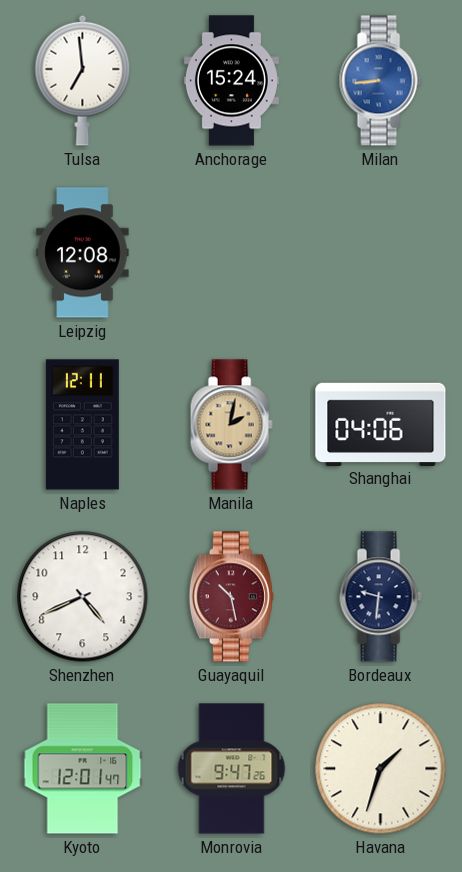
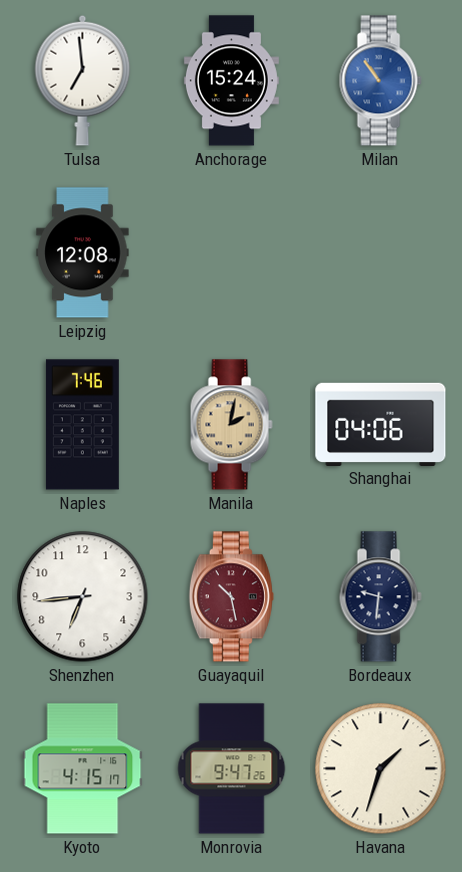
Milan: 8:44 -> 10:54 (380, 81)
Naples: 12:11 -> 7:46 (82, 425)
Shenzhen: 4:41 -> 6:44 (83, 597)
Kyoto: 12:01 -> 4:15 (83, 769)
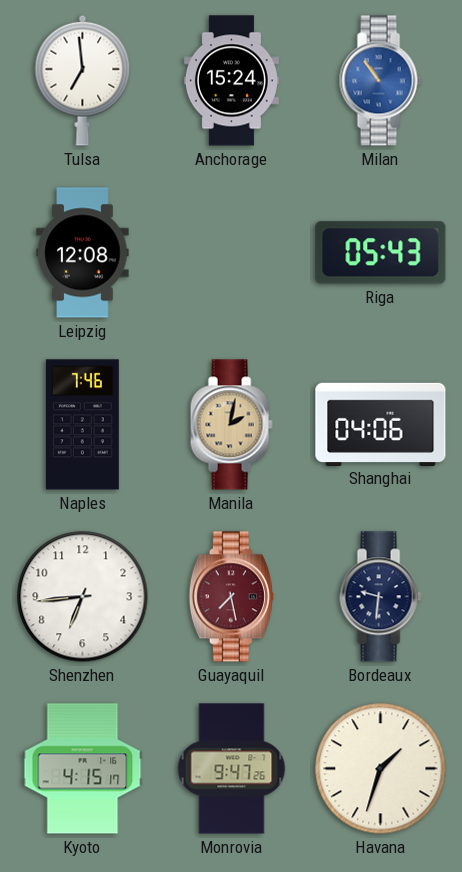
Riga: none -> 05:43 (381, 253)
Guayaquil: 10:28 -> 7:28 (231, 597)
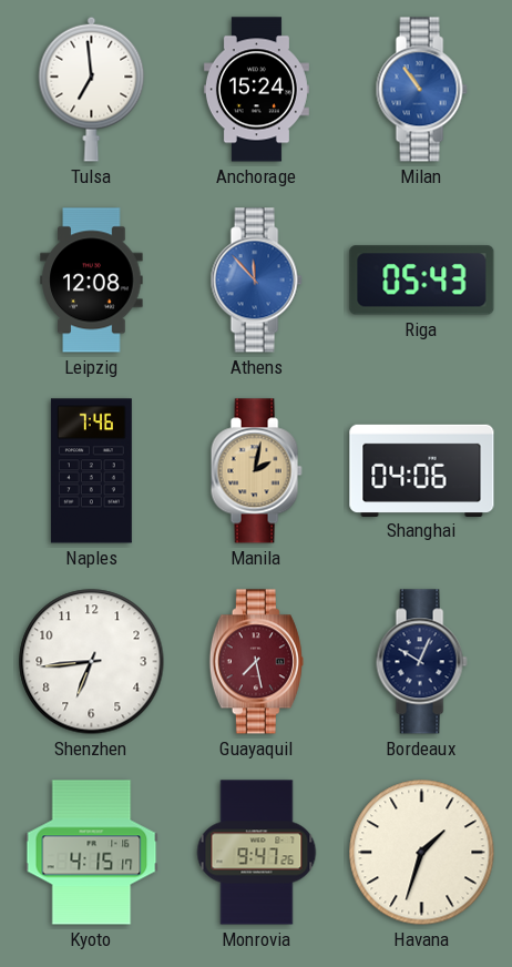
Athens: none -> 11:53 (256, 281)
Bordeaux: 9:31 -> 10:04 (421, 662)
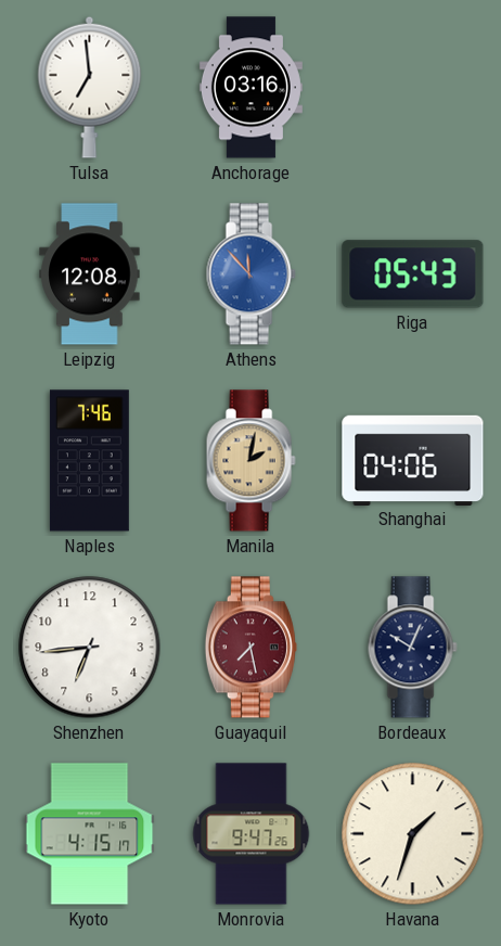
Anchorage: 15:24 -> 03:16 (251, 88)
Milan: 10:54 -> none (421, 90)
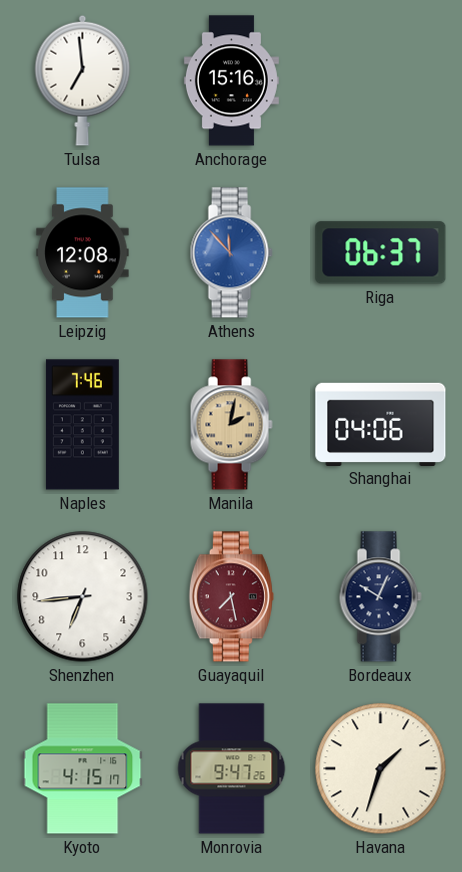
Anchorage: 03:16 -> 15:16 (231, 81)
Riga: 05:43 -> 06:37 (381, 253)
